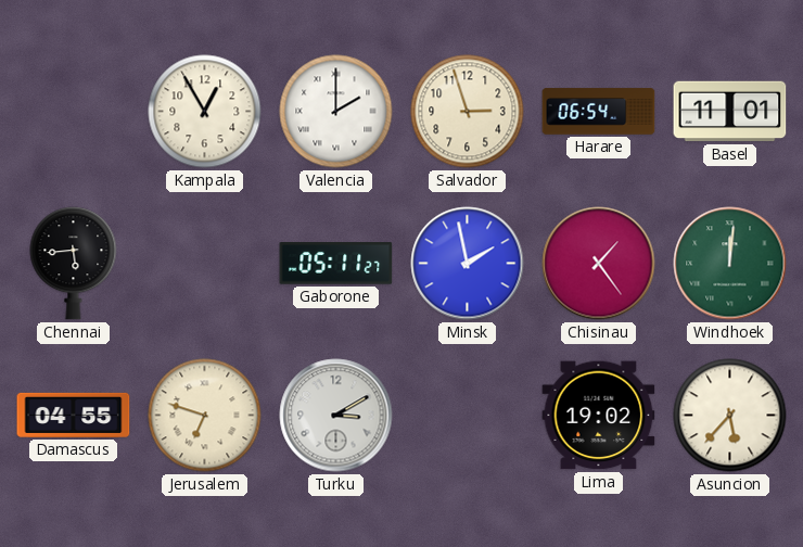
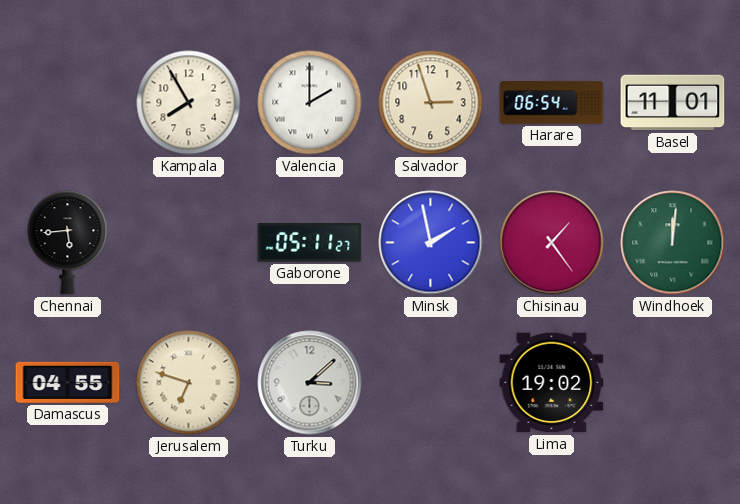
Kampala: 12:55 -> 7:55 (189, 103)
Turku: 3:10 -> 3:08 (310, 383)
Asuncion: 5:37 -> none (730, 416)
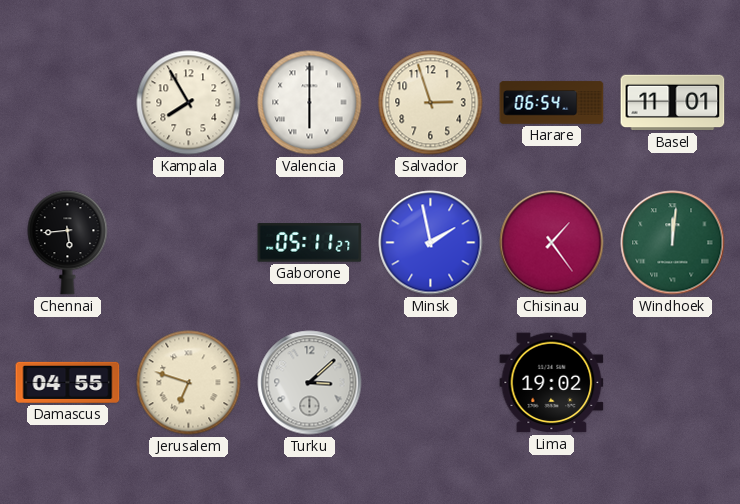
Valencia: 2:00 -> 6:00 (310, 103)
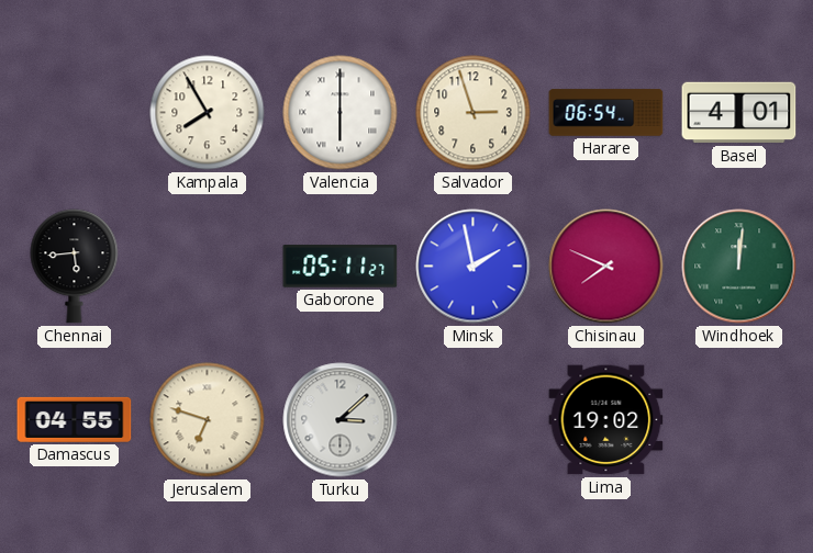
Basel: 11:01 -> 4:01 (739, 113)
Chisinau: 1:24 -> 7:49 (606, 267)
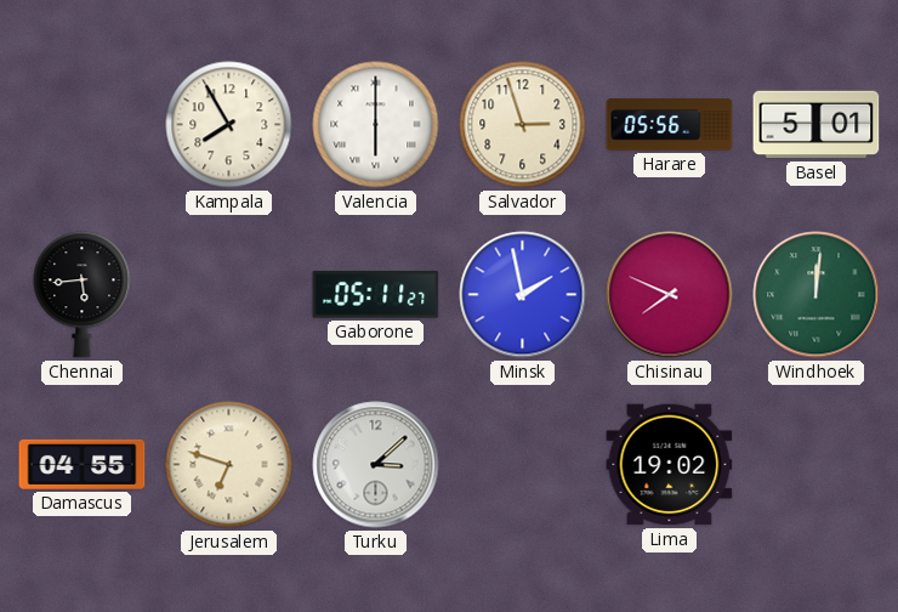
Harare: 06:54 -> 05:56 (670, 125)
Basel: 4:01 -> 5:01 (817, 125)
